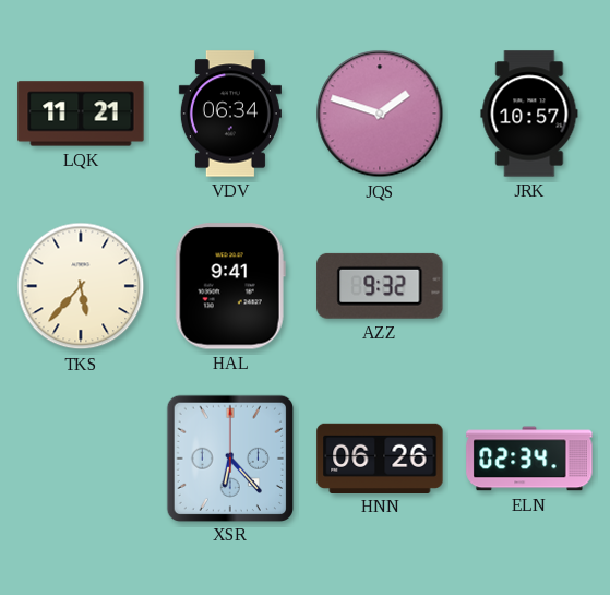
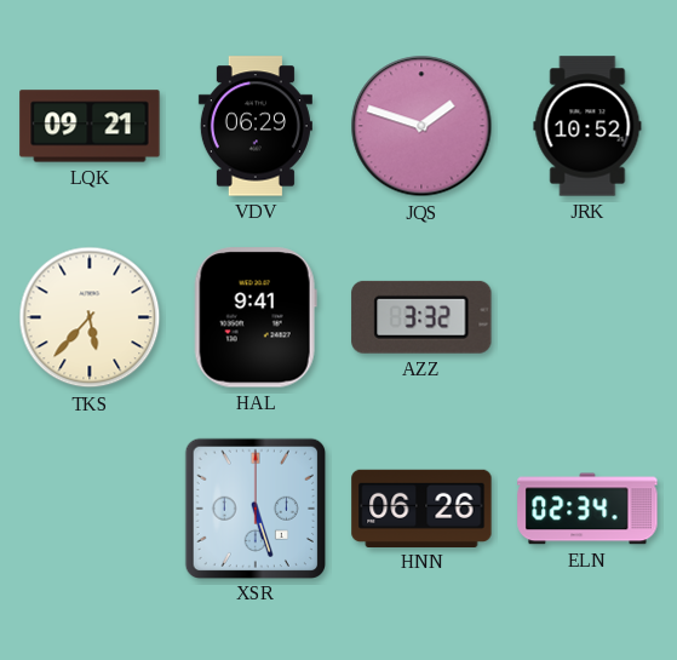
LQK: 11:21 -> 09:21 (90, 126)
VDV: 06:34 -> 06:29 (256, 126)
JRK: 10:57 -> 10:52 (587, 126)
AZZ: 9:32 -> 3:32 (421, 317)
XSR: 6:23 -> 5:27 (254, 507)
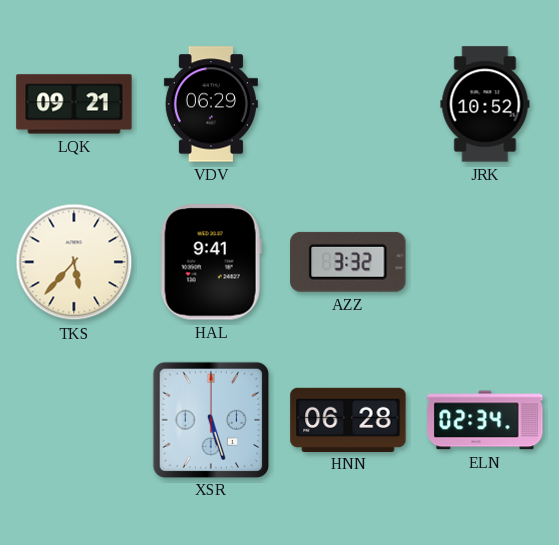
JQS: 1:48 -> none (421, 126)
HNN: 06:26 -> 06:28 (348, 419)
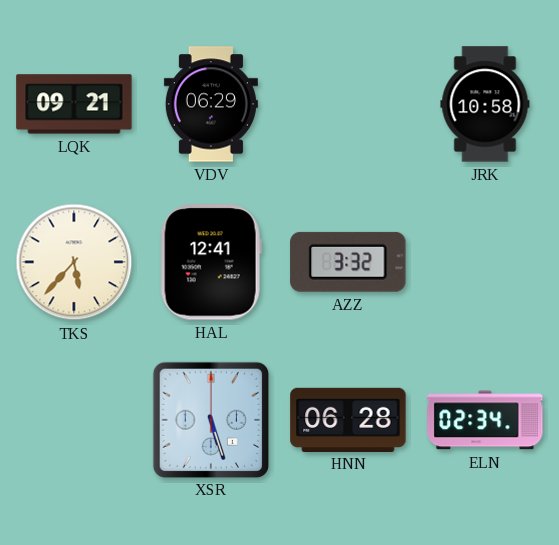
JRK: 10:52 -> 10:58 (485, 104)
HAL: 9:41 -> 12:41 (211, 262)
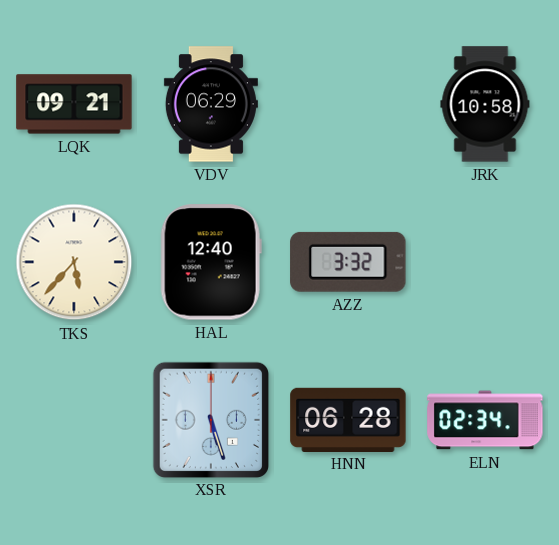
HAL: 12:41 -> 12:40 (211, 262)
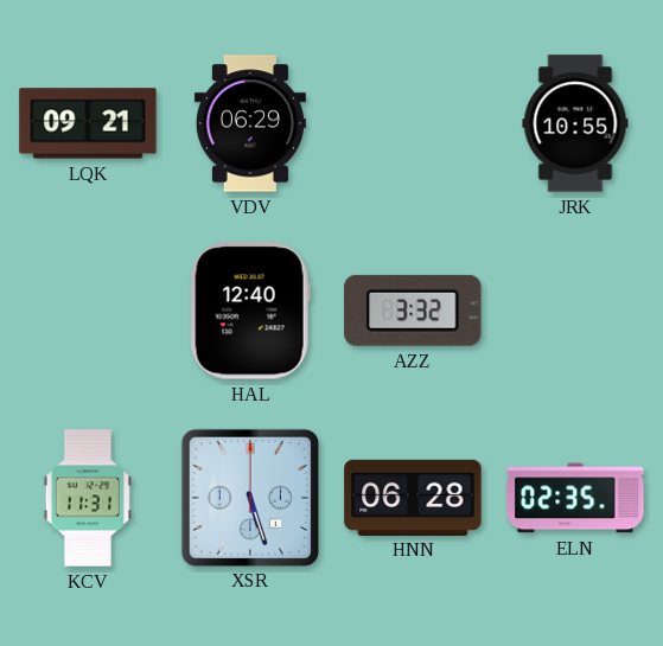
JRK: 10:58 -> 10:55 (575, 123)
TKS: 5:37 -> none (74, 262)
KCV: none -> 11:31 (88, 498)
ELN: 02:34 -> 02:35 (575, 498)
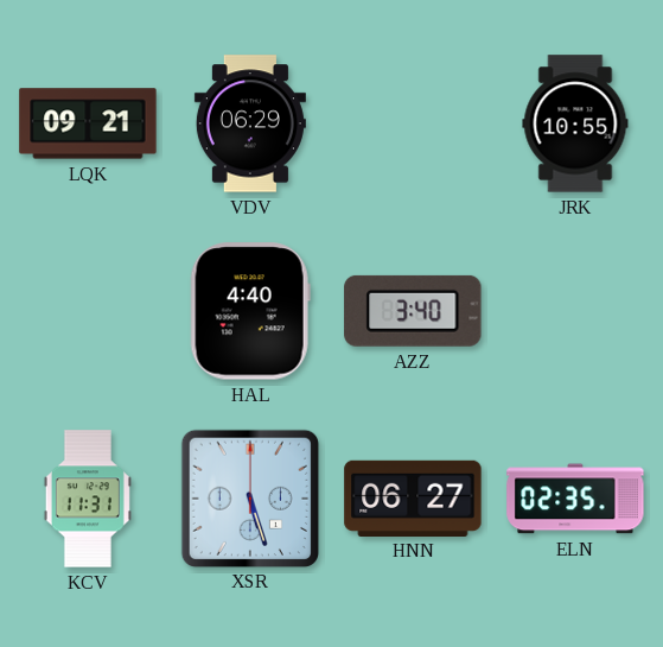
HAL: 12:40 -> 4:40 (250, 311)
AZZ: 3:32 -> 3:40 (413, 311)
HNN: 06:28 -> 06:27 (413, 497)
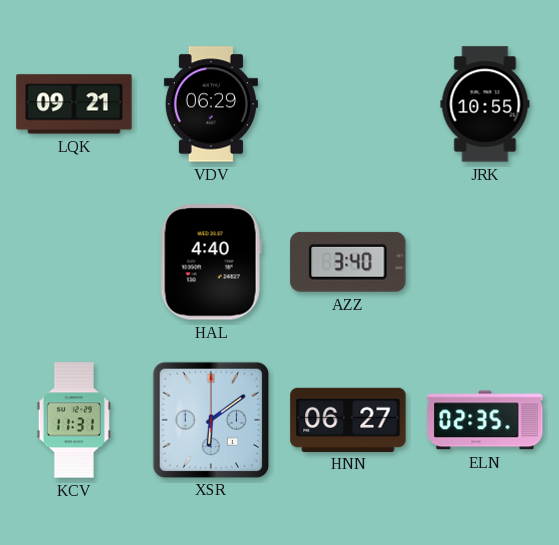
XSR: 5:27 -> 6:09 (210, 419)
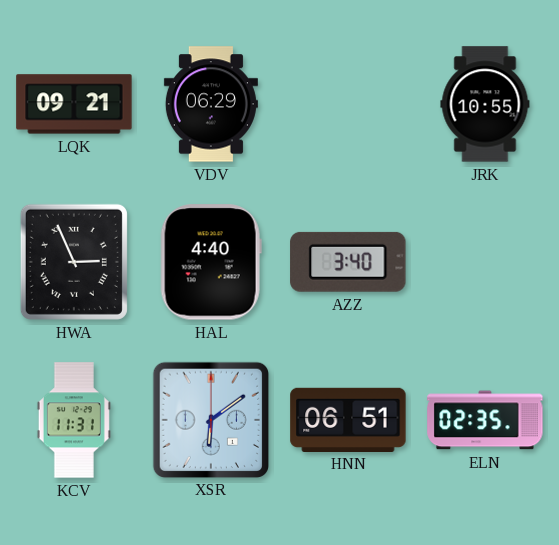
HWA: none -> 2:56 (74, 262)
HNN: 06:27 -> 06:51 (348, 419)
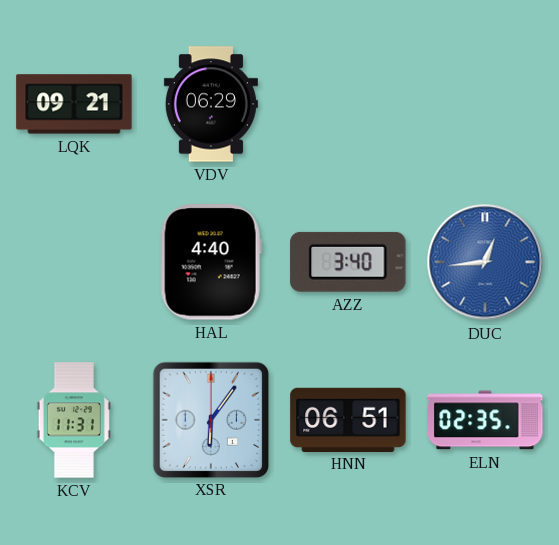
JRK: 10:55 -> none (485, 104)
HWA: 2:56 -> none (74, 262)
DUC: none -> 12:44 (485, 262)
XSR: 6:09 -> 6:06 (210, 419)
